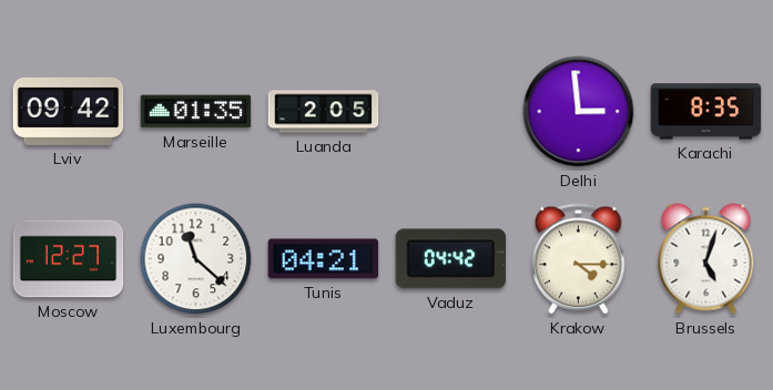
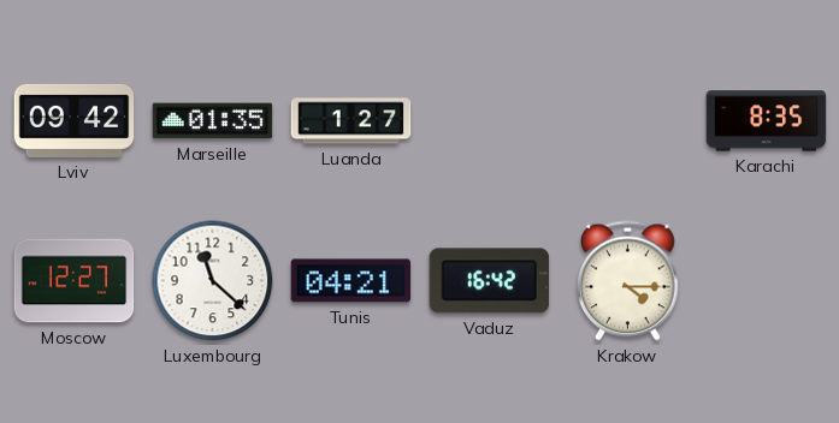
Luanda: 2:05 -> 1:27 (351, 121)
Delhi: 2:59 -> none (579, 112)
Vaduz: 04:42 -> 16:42 (490, 281)
Brussels: 5:03 -> none (706, 259)
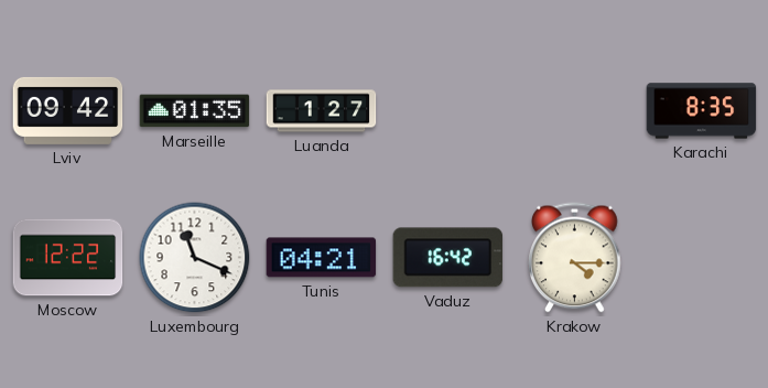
Moscow: 12:27 -> 12:22 (68, 258)
Luxembourg: 11:22 -> 11:19 (195, 258)
